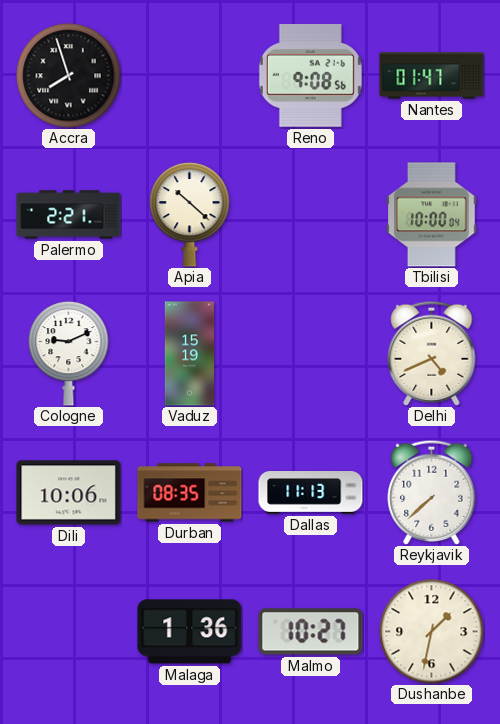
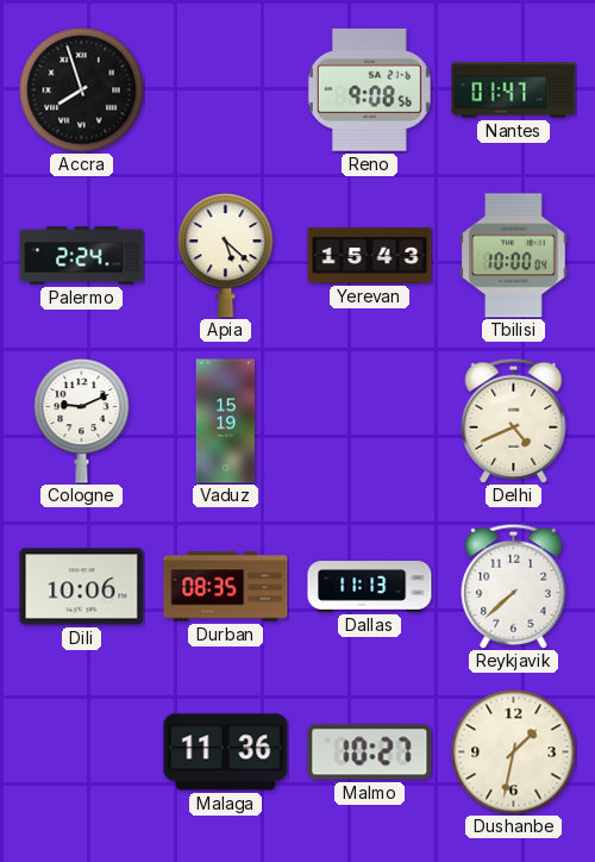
Palermo: 2:21 -> 2:24 (82, 256)
Apia: 10:22 -> 5:22 (226, 255)
Yerevan: none -> 15:43 (370, 255)
Malaga: 1:36 -> 11:36 (226, 752)
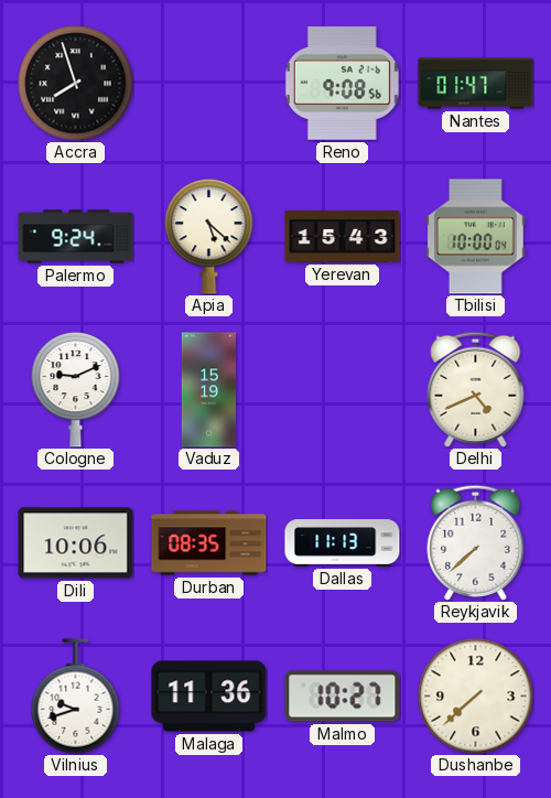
Palermo: 2:24 -> 9:24 (76, 237)
Vilnius: none -> 9:42 (76, 697)
Dushanbe: 1:32 -> 7:38 (476, 697)
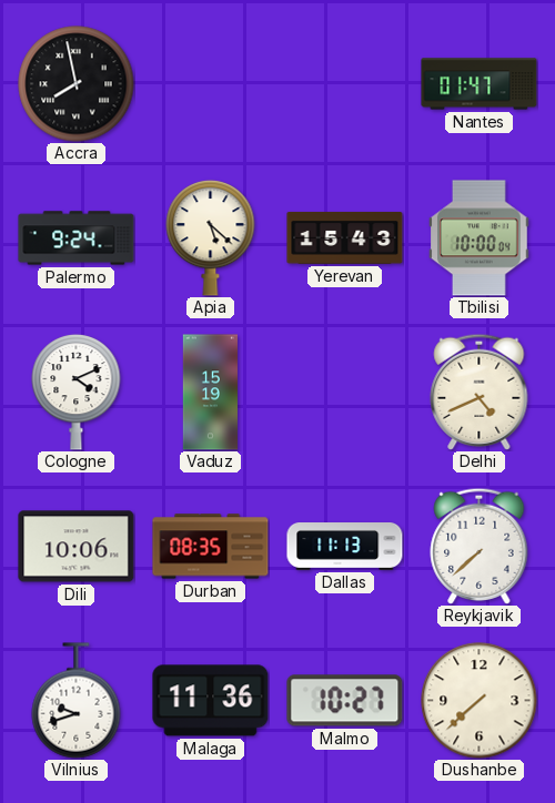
Accra: 7:57 -> 7:58 (77, 84)
Reno: 9:08 -> none (342, 83)
Cologne: 9:11 -> 4:11 (77, 392)
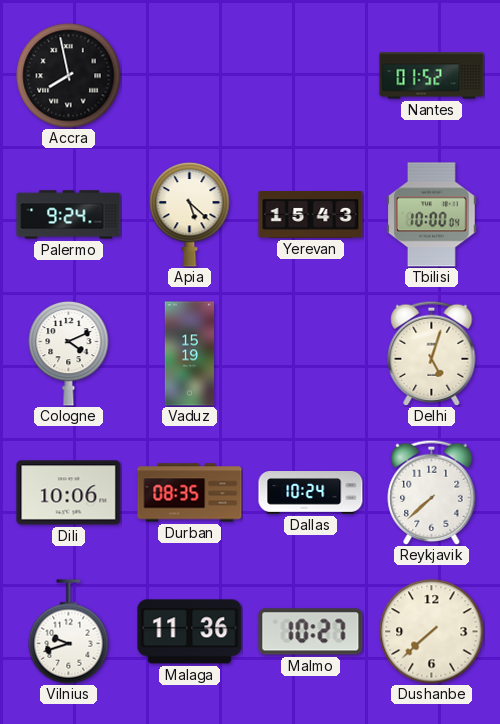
Nantes: 01:47 -> 01:52 (432, 76)
Delhi: 4:41 -> 5:03 (432, 353)
Dallas: 11:13 -> 10:24 (311, 493)
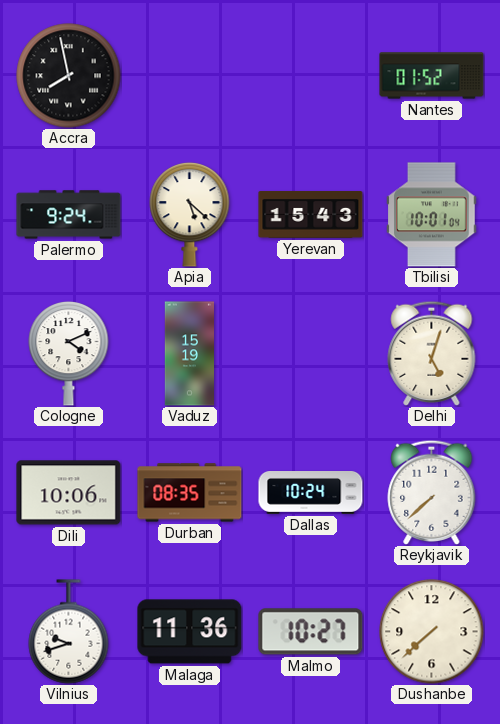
Tbilisi: 10:00 -> 10:01 (432, 215)
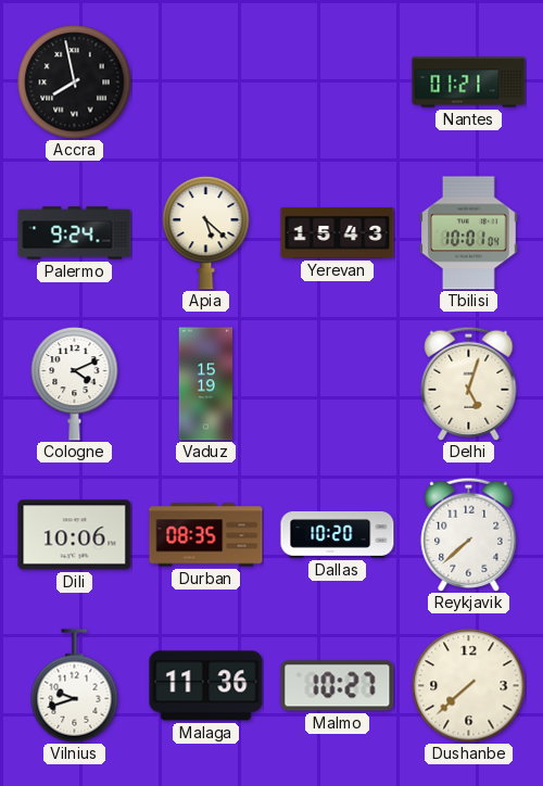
Nantes: 01:52 -> 01:21 (469, 83)
Dallas: 10:24 -> 10:20 (338, 535)
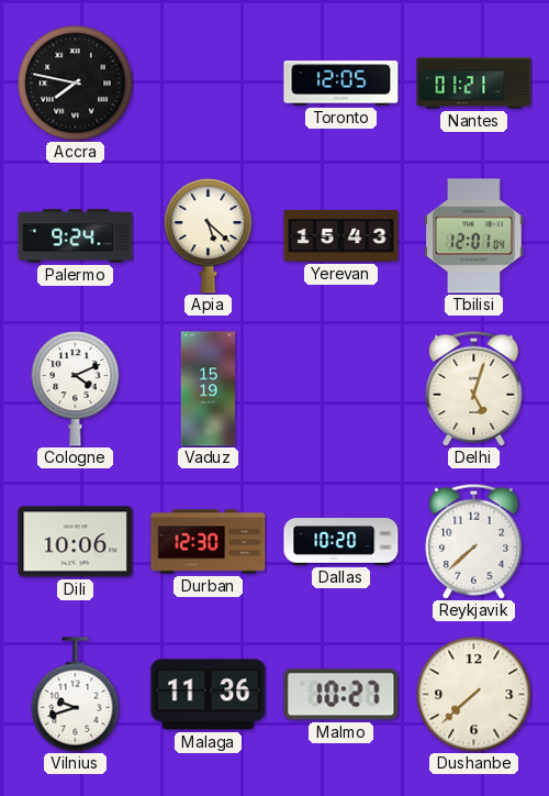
Accra: 7:58 -> 7:47 (76, 84)
Toronto: none -> 12:05 (341, 84)
Tbilisi: 10:01 -> 12:01 (474, 236)
Durban: 08:35 -> 12:30 (209, 542)
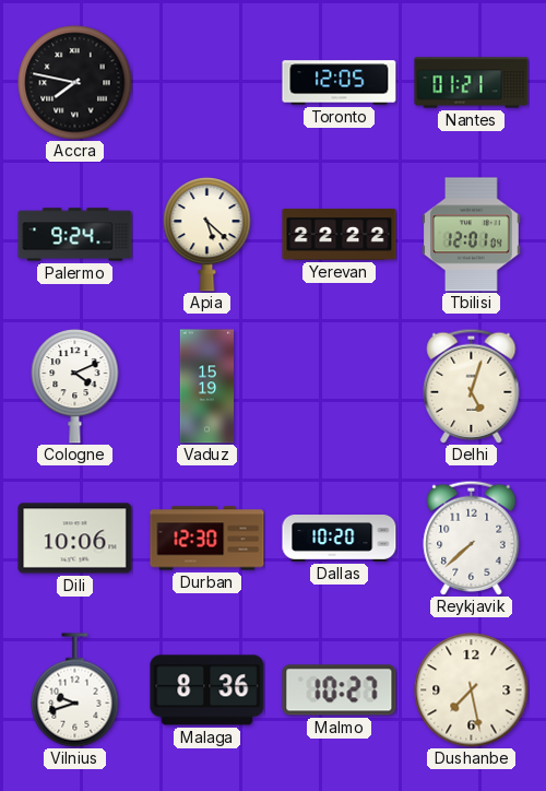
Yerevan: 15:43 -> 22:22 (340, 234)
Malaga: 11:36 -> 8:36 (207, 690)
Dushanbe: 7:38 -> 7:28 (472, 690)
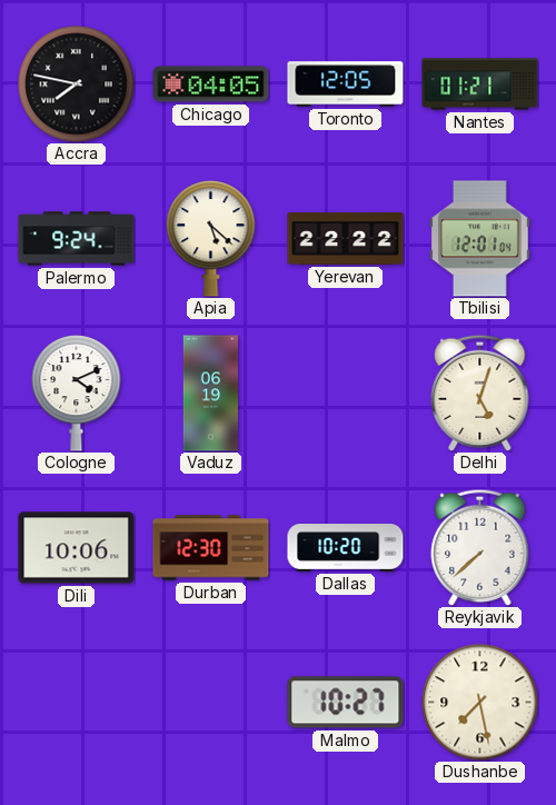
Chicago: none -> 04:05 (211, 85)
Vaduz: 15:19 -> 06:19 (210, 394)
Vilnius: 9:42 -> none (75, 690)
Malaga: 8:36 -> none (207, 690)
